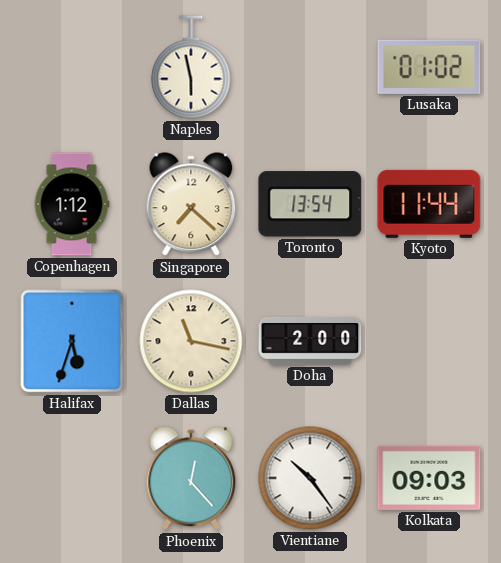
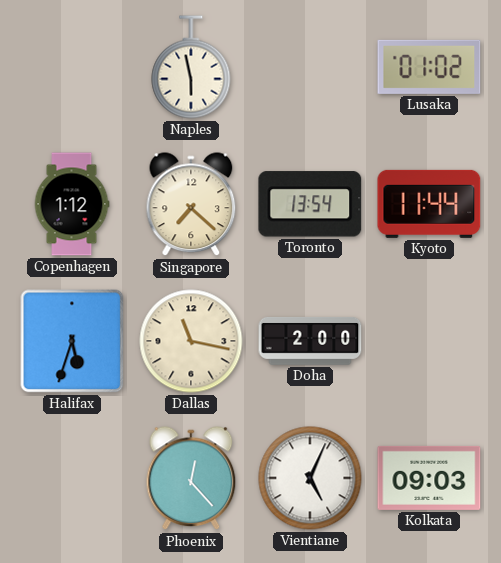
Vientiane: 10:24 -> 5:04 (310, 478)
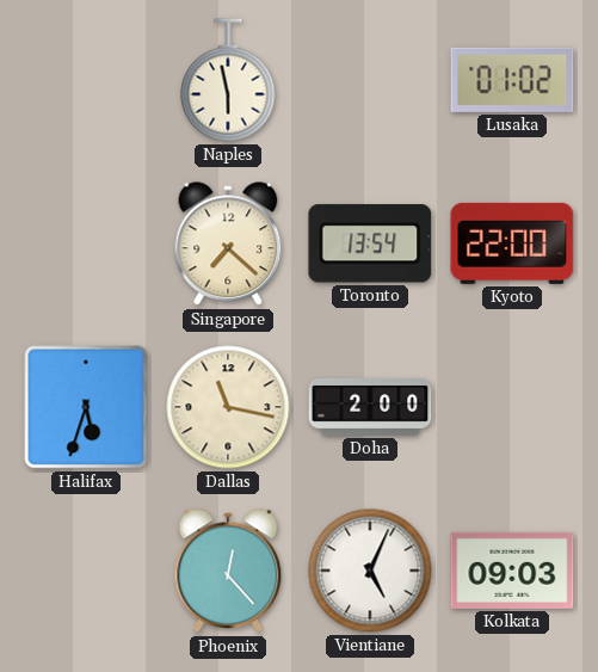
Copenhagen: 1:12 -> none (72, 204)
Kyoto: 11:44 -> 22:00 (512, 243)
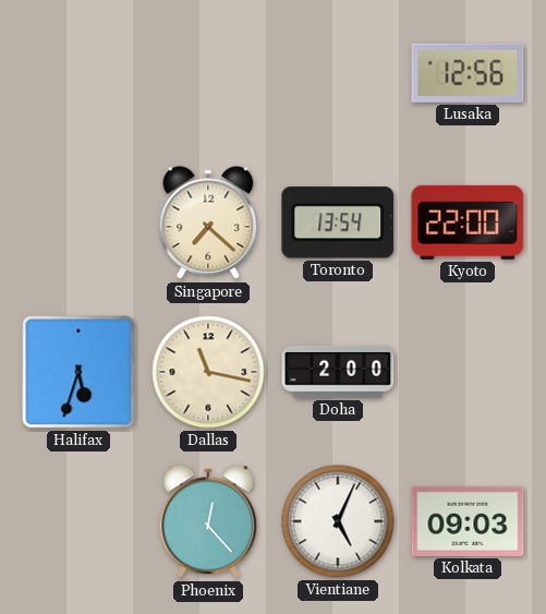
Naples: 5:58 -> none (228, 80)
Lusaka: 01:02 -> 12:56 (468, 73)
